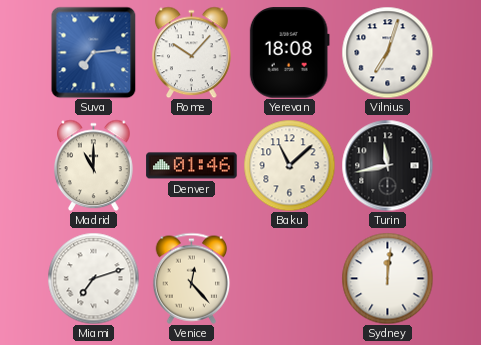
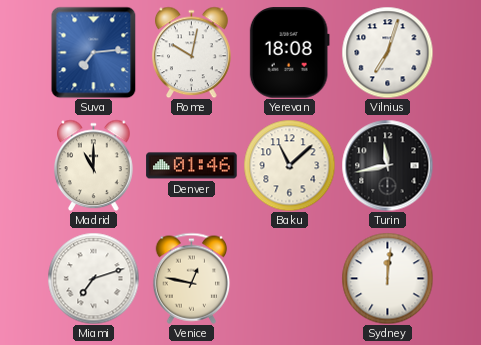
Rome: 10:07 -> 10:02 (192, 52)
Venice: 12:23 -> 12:47 (192, 278)
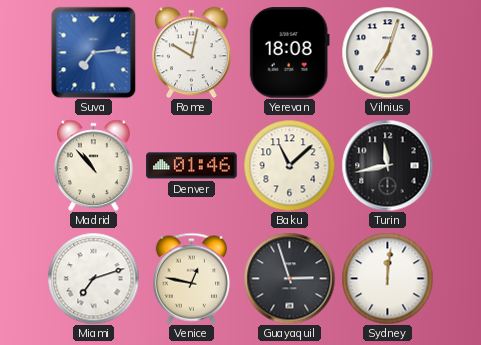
Madrid: 11:00 -> 10:53 (94, 165)
Guayaquil: none -> 2:57 (289, 278)
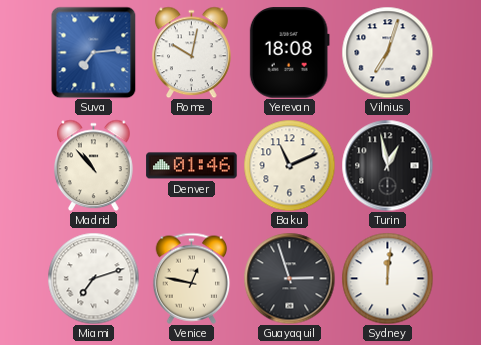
Baku: 11:08 -> 11:11 (289, 165)
Turin: 11:43 -> 12:58 (387, 165)
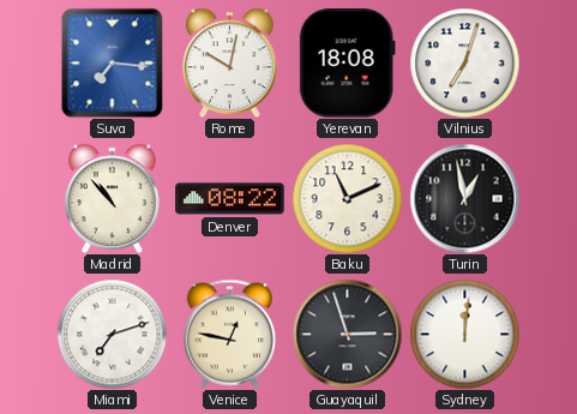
Suva: 7:14 -> 7:16 (113, 62)
Denver: 01:46 -> 08:22 (230, 199)
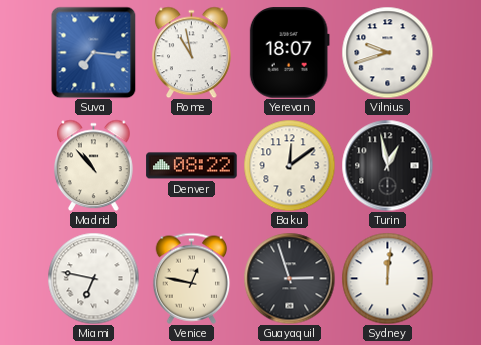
Rome: 10:02 -> 10:58 (192, 52)
Yerevan: 18:08 -> 18:07 (289, 53)
Vilnius: 7:03 -> 9:42 (387, 52)
Baku: 11:11 -> 12:09 (289, 165)
Miami: 7:12 -> 6:47 (93, 278)
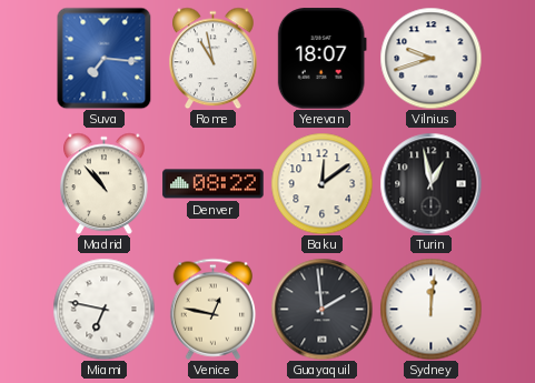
Guayaquil: 2:57 -> 1:59 (321, 309)
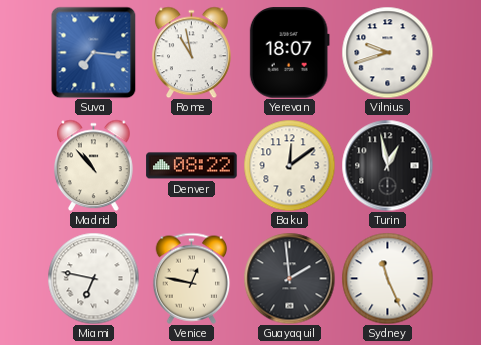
Sydney: 12:01 -> 11:26 (387, 278)
